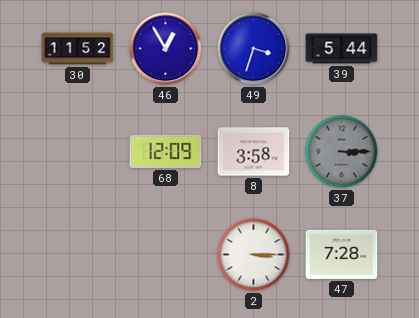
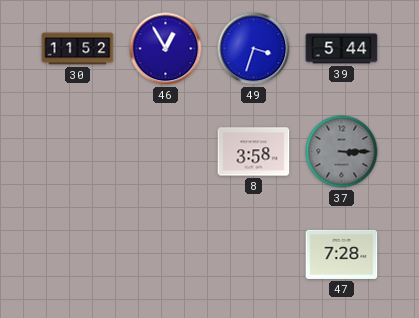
68: 12:09 -> none (166, 151)
2: 3:15 -> none (254, 255)
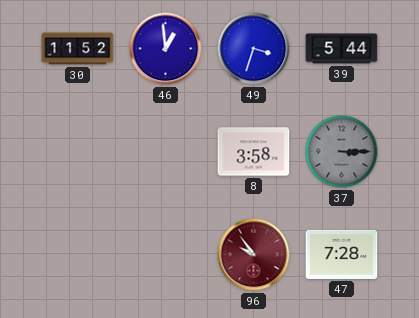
46: 12:55 -> 12:59 (166, 49)
96: none -> 9:54 (254, 255)
